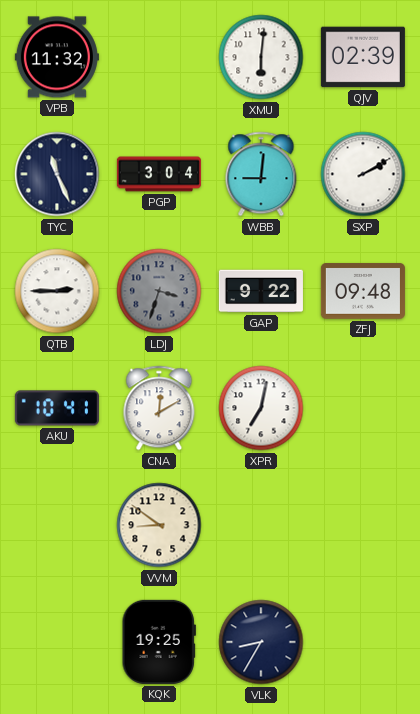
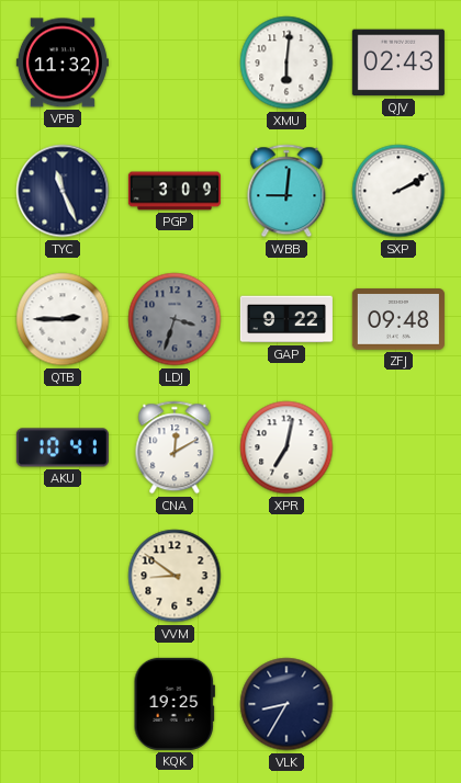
QJV: 02:39 -> 02:43 (398, 63)
PGP: 3:04 -> 3:09 (175, 191)
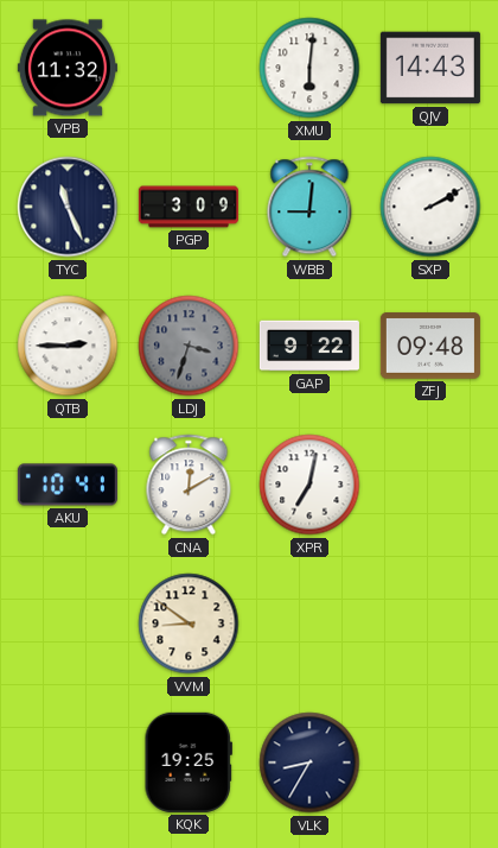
QJV: 02:43 -> 14:43 (430, 68)
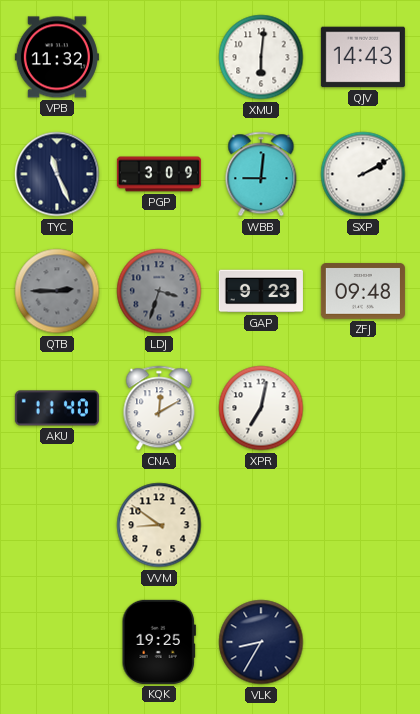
QTB dial: white -> grey (57, 291)
GAP: 9:22 -> 9:23 (261, 291)
AKU: 10:41 -> 11:40 (57, 408)
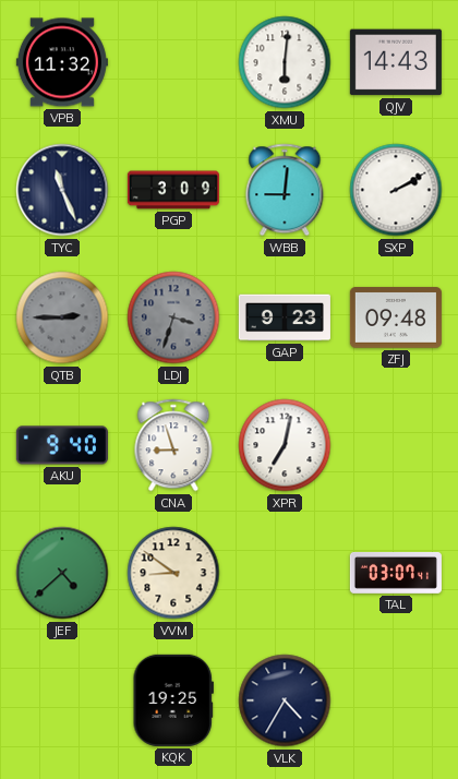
AKU: 11:40 -> 9:40 (62, 445)
CNA: 12:10 -> 8:57 (173, 445)
JEF: none -> 4:38 (62, 573)
TAL: none -> 03:07 (396, 573)
VLK: 8:35 -> 4:35 (285, 700)
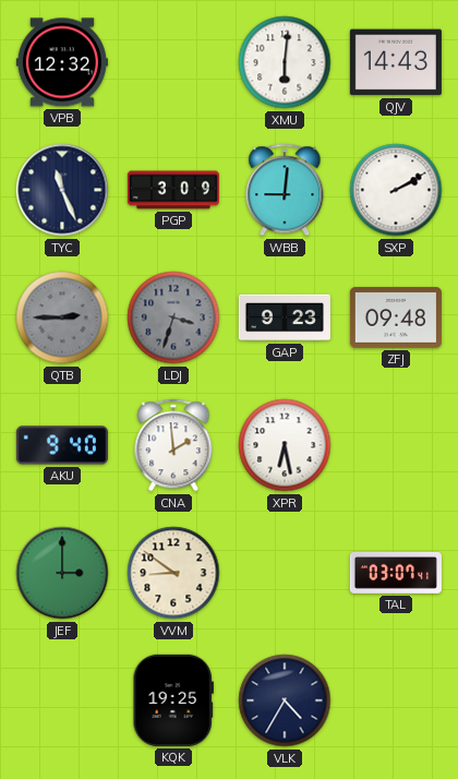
VPB: 11:32 -> 12:32 (62, 62)
CNA: 8:57 -> 1:59 (173, 445)
XPR: 7:02 -> 6:28 (285, 445)
JEF: 4:38 -> 3:00 (62, 573)
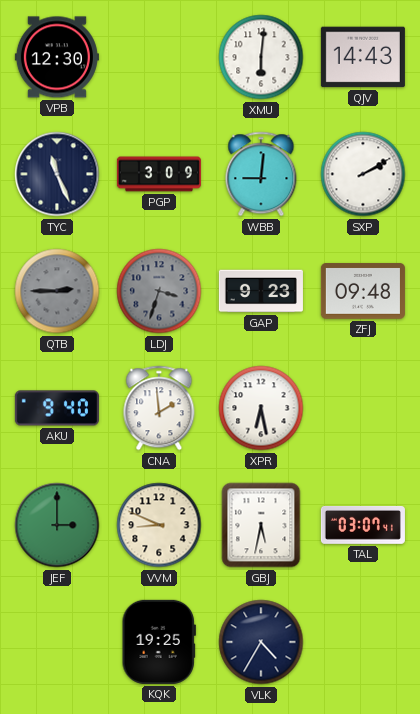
VPB: 12:32 -> 12:30 (57, 57)
VVM: 8:51 -> 8:49 (159, 525)
GBJ: none -> 5:32 (261, 525)
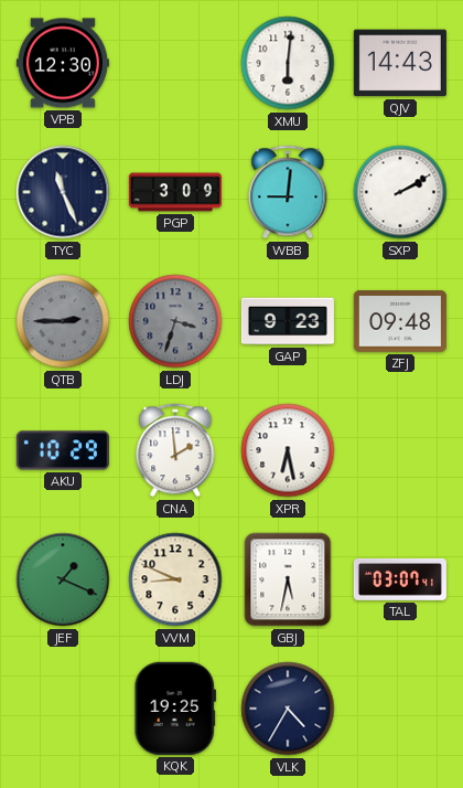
AKU: 9:40 -> 10:29 (63, 450)
JEF: 3:00 -> 1:19 (63, 579)
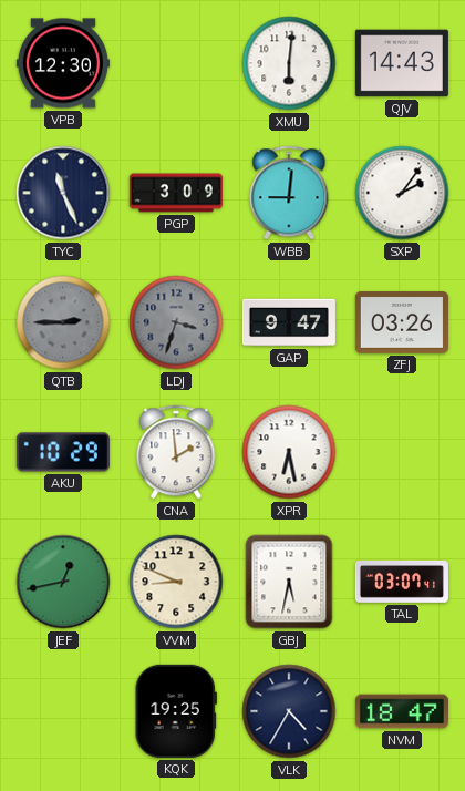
SXP: 2:10 -> 2:06 (402, 193)
GAP: 9:23 -> 9:47 (289, 322)
ZFJ: 09:48 -> 03:26 (402, 322)
JEF: 1:19 -> 12:43 (63, 582)
NVM: none -> 18:47 (402, 711)
